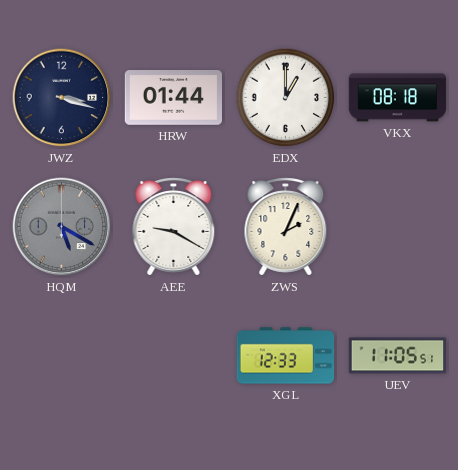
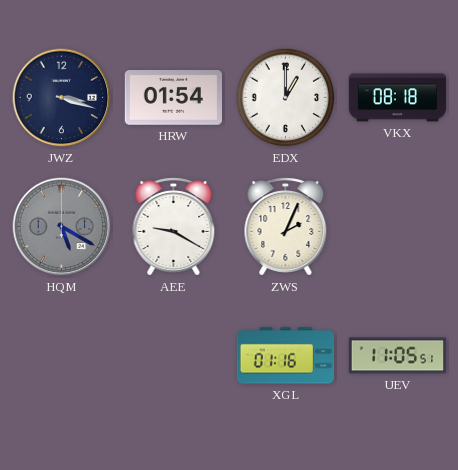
HRW: 01:44 -> 01:54 (173, 98)
XGL: 12:33 -> 01:16 (286, 356)
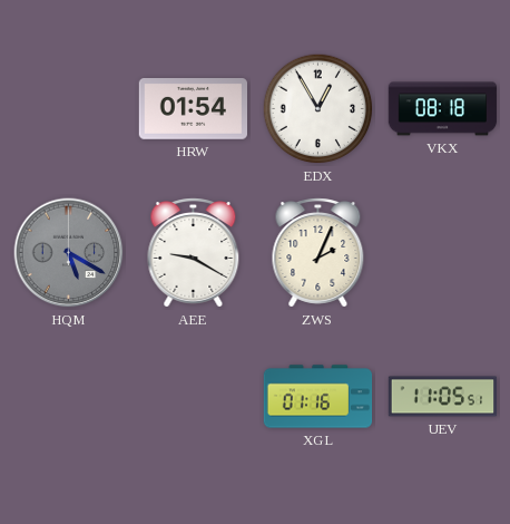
JWZ: 3:18 -> none (62, 98)
EDX: 1:00 -> 12:55 (318, 109)
